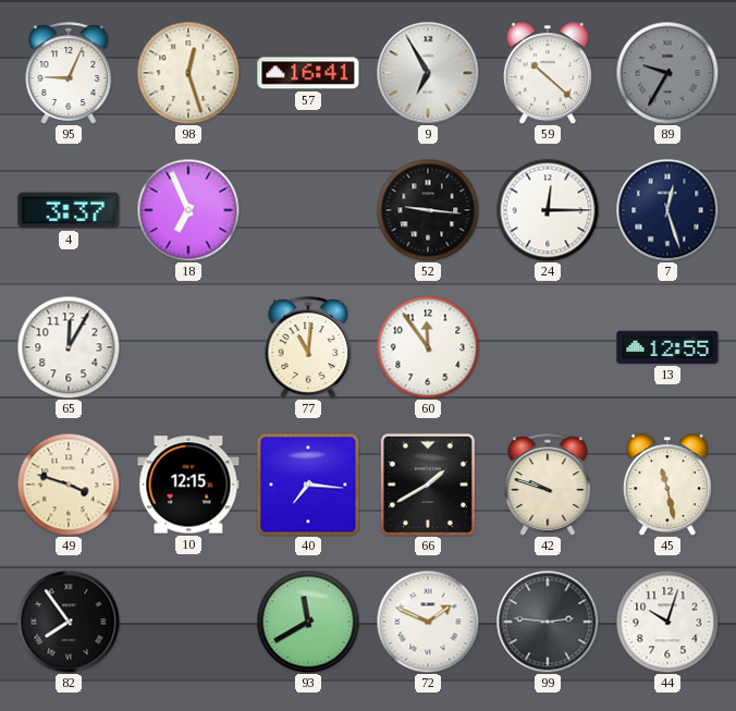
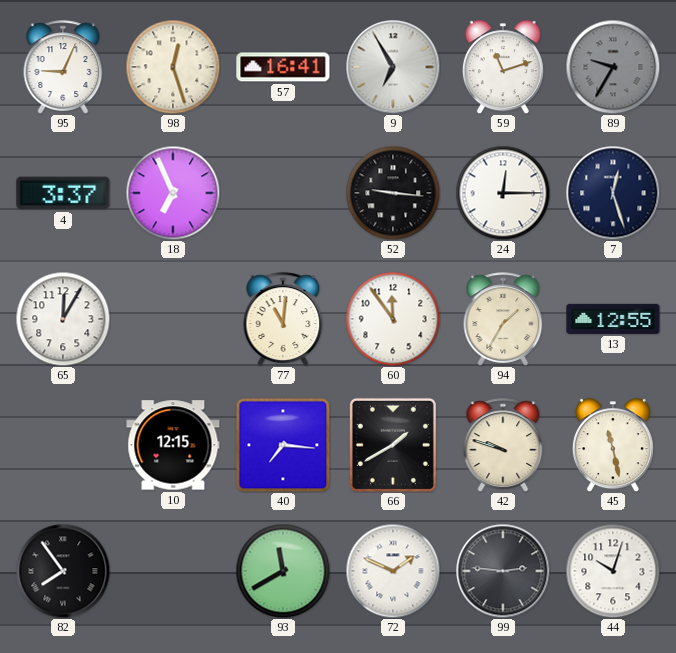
59: 10:22 -> 11:12 (503, 67)
94: none -> 1:35 (503, 319)
49: 3:48 -> none (69, 485)
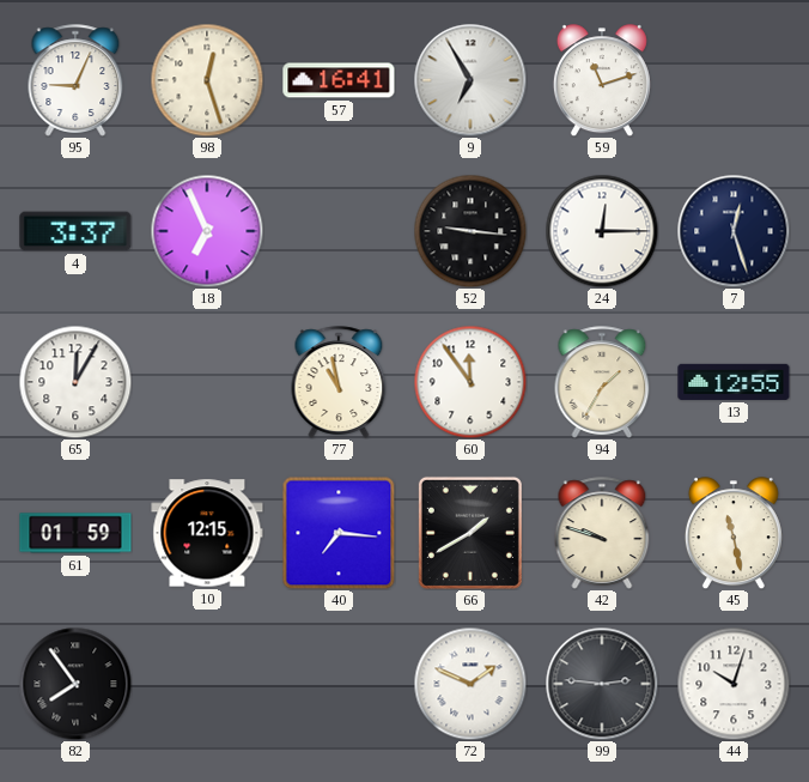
89: 9:35 -> none (613, 67)
77: 11:01 -> 10:58 (339, 382)
61: none -> 01:59 (75, 533)
93: 11:40 -> none (283, 571)
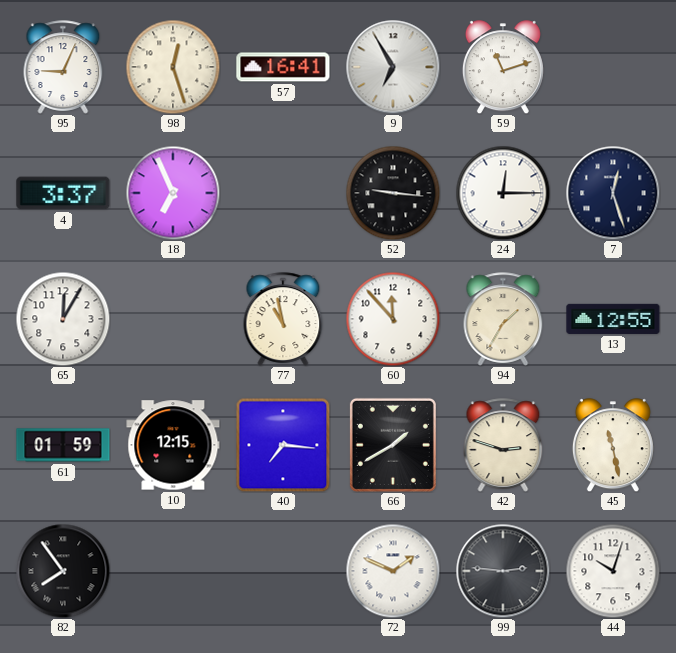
60: 11:54 -> 11:53 (393, 319)
42: 9:48 -> 2:48 (503, 445)
